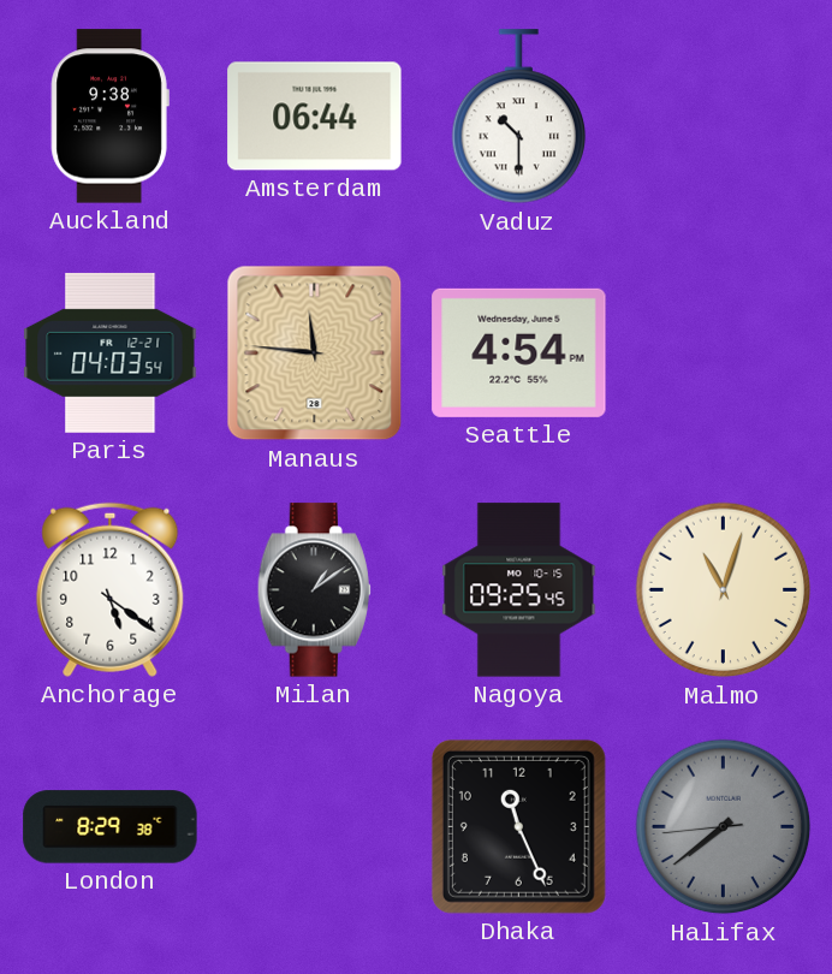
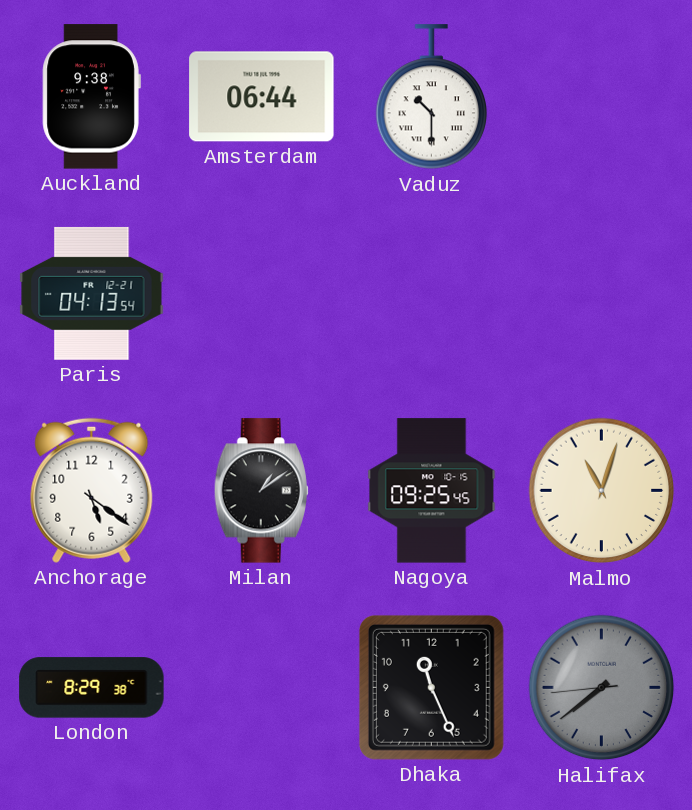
Paris: 04:03 -> 04:13 (92, 293)
Manaus: 11:46 -> none (315, 354)
Seattle: 4:54 -> none (519, 352)
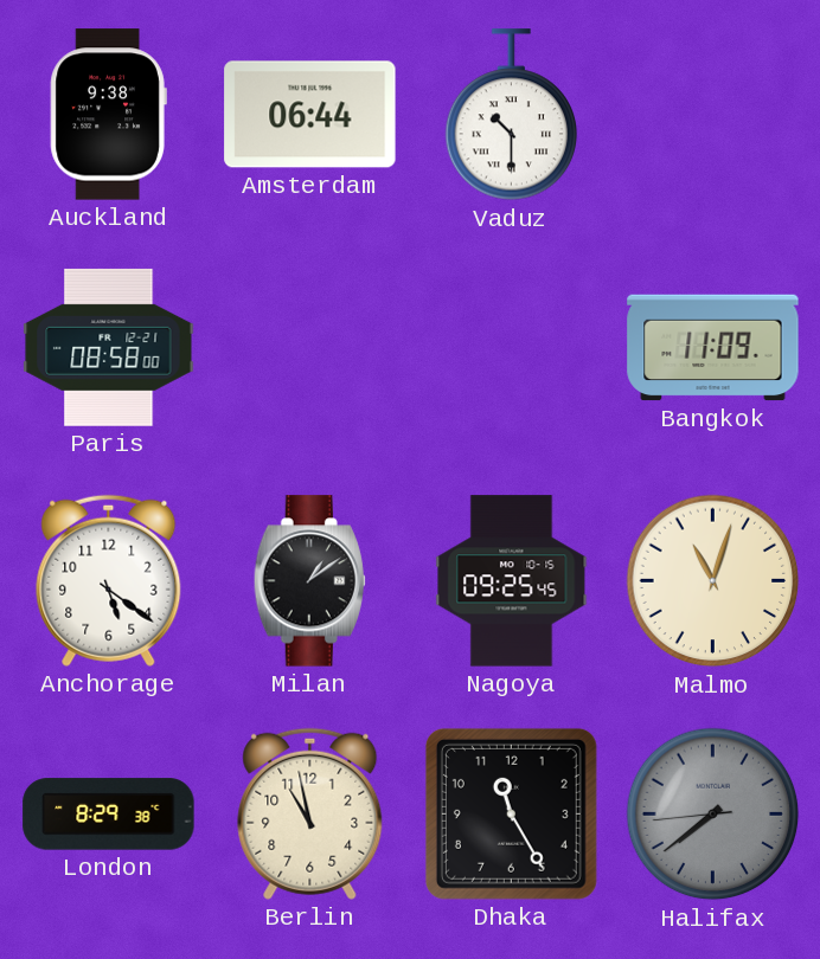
Paris: 04:13 -> 08:58 (109, 347)
Bangkok: none -> 11:09 (713, 348)
Berlin: none -> 10:58 (310, 813)
Dhaka: 11:26 -> 11:25 (511, 813)
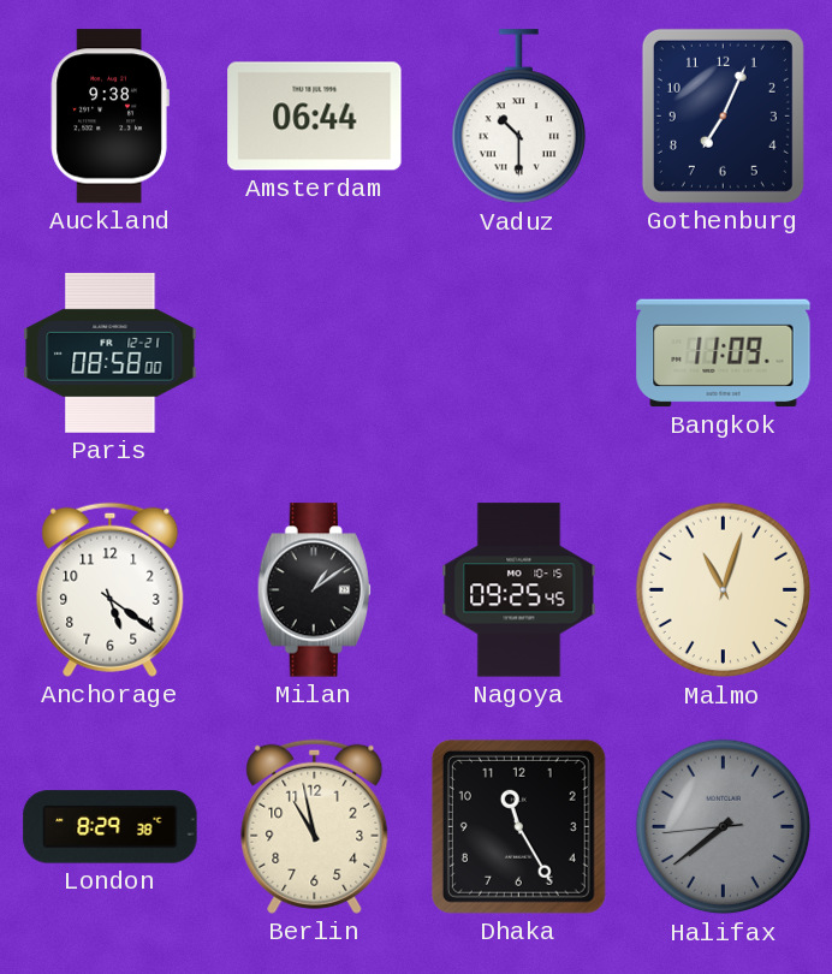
Gothenburg: none -> 7:04 (723, 115)
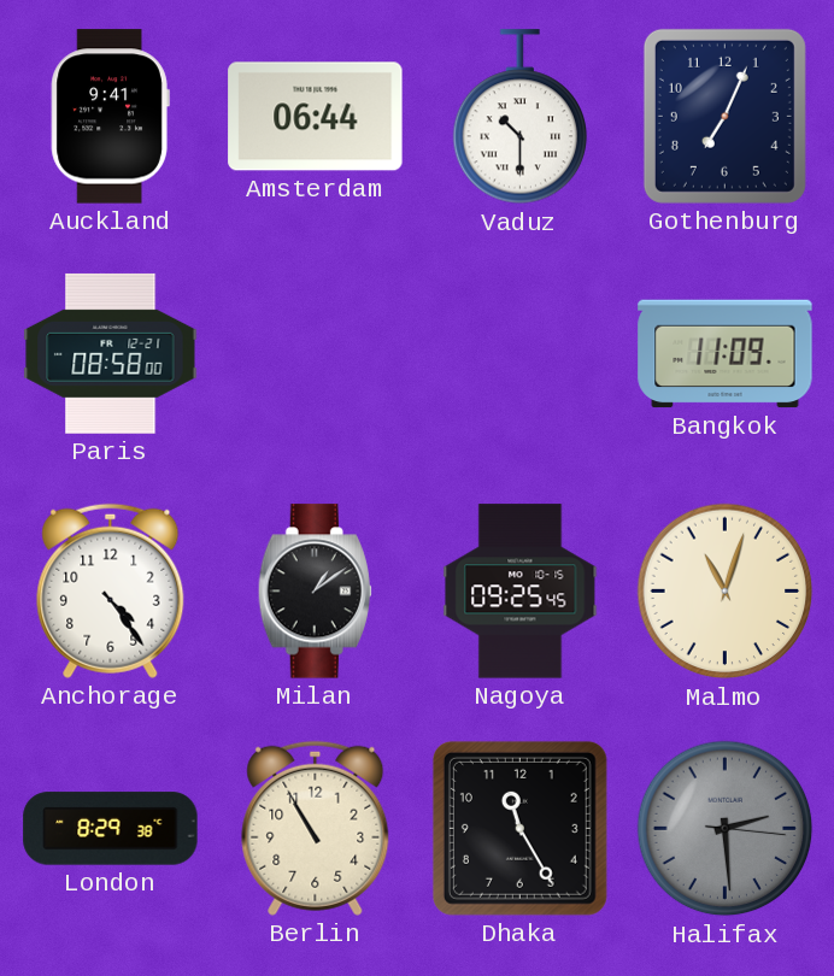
Auckland: 9:38 -> 9:41 (110, 117)
Anchorage: 5:21 -> 4:24 (111, 590)
Berlin: 10:58 -> 10:55 (316, 828)
Halifax: 7:38 -> 2:29 (726, 829)
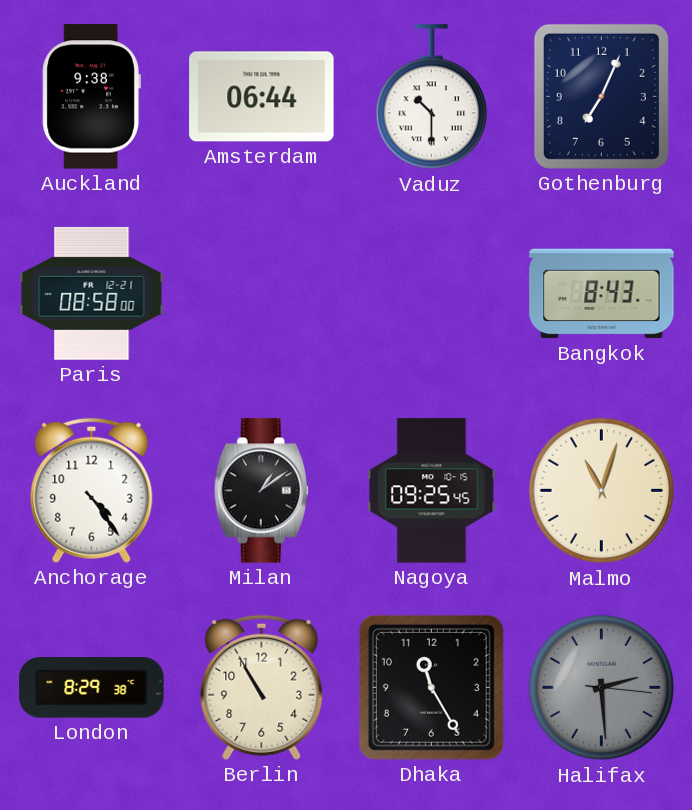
Auckland: 9:41 -> 9:38 (91, 97)
Bangkok: 11:09 -> 8:43 (602, 294)
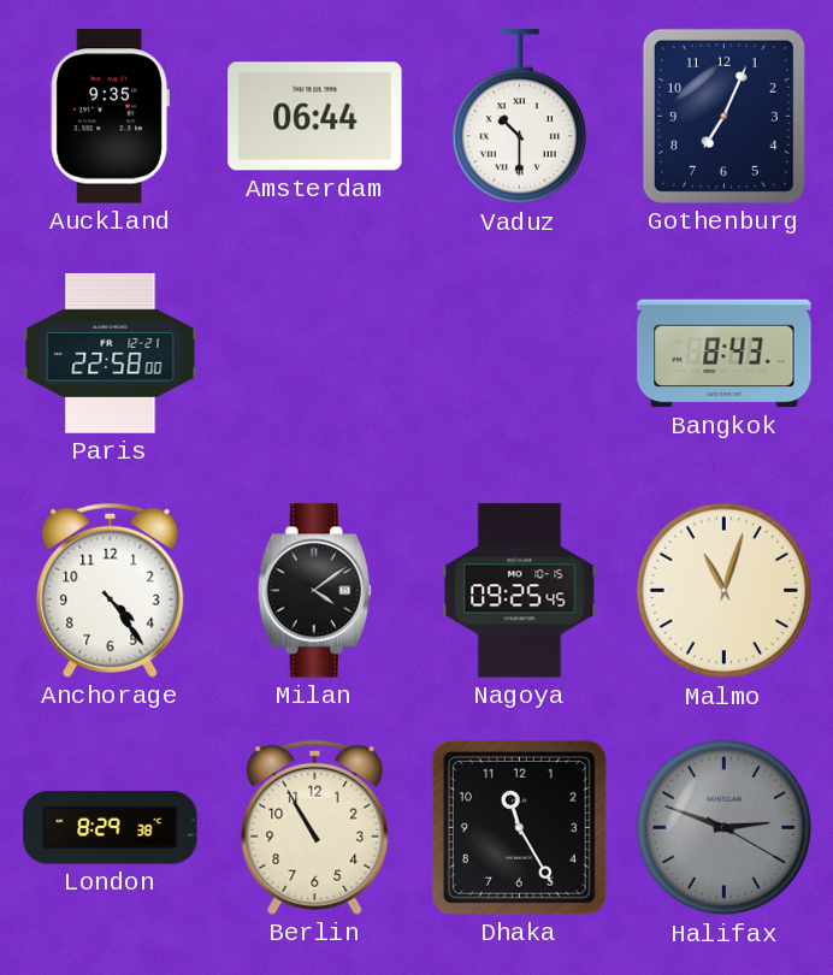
Auckland: 9:38 -> 9:35 (110, 117)
Paris: 08:58 -> 22:58 (111, 353)
Milan: 1:09 -> 4:09 (314, 591)
Halifax: 2:29 -> 2:48 (725, 828)
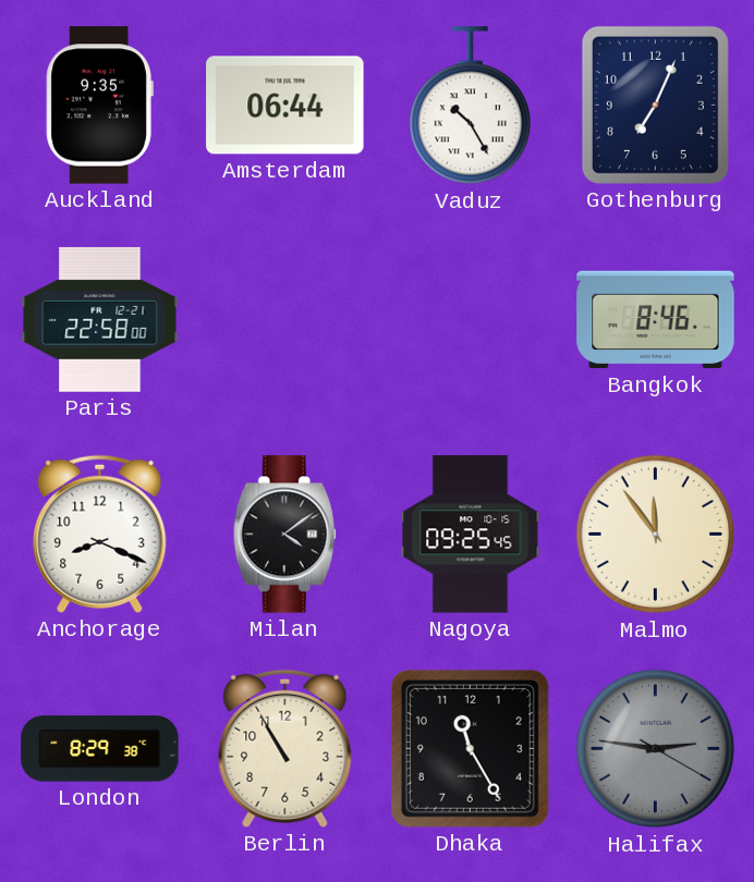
Vaduz: 10:30 -> 10:25 (471, 106)
Bangkok: 8:43 -> 8:46 (656, 320)
Anchorage: 4:24 -> 8:19 (100, 534)
Malmo: 11:03 -> 11:54 (656, 535)
Halifax: 2:48 -> 2:46 (656, 749)
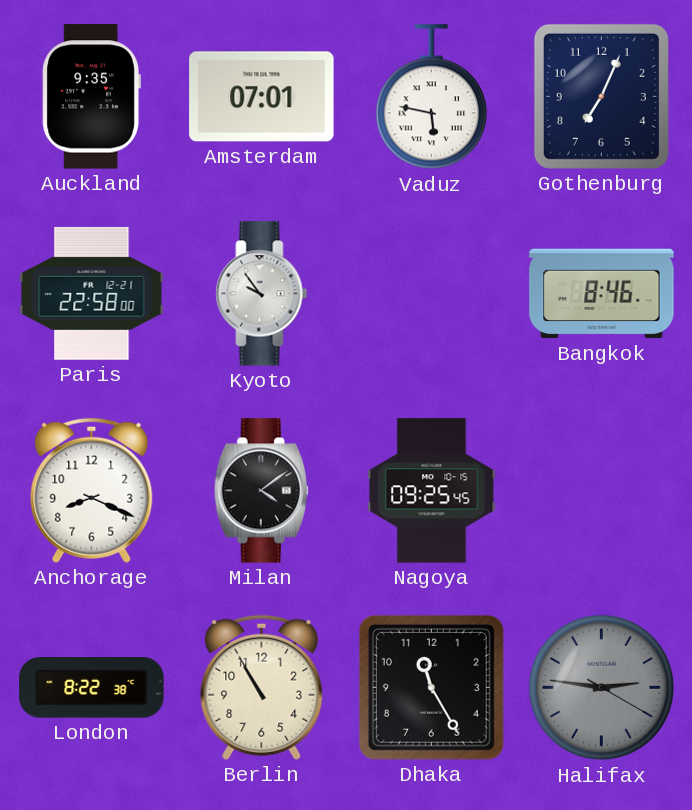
Amsterdam: 06:44 -> 07:01 (262, 97)
Vaduz: 10:25 -> 5:47 (432, 97)
Kyoto: none -> 9:54 (262, 294)
Malmo: 11:54 -> none (656, 535)
London: 8:29 -> 8:22 (92, 688)
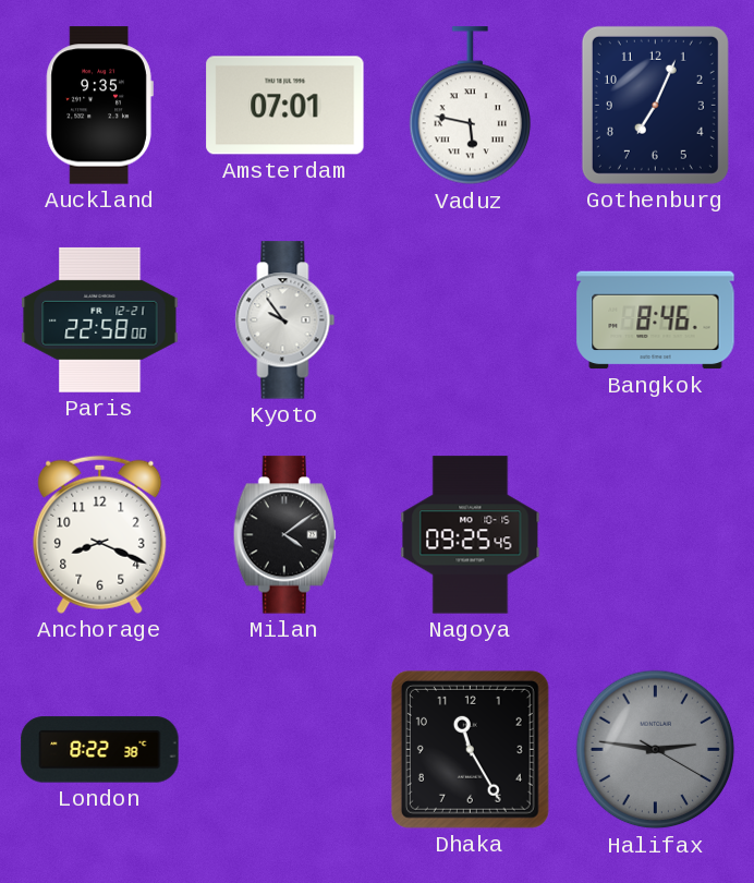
Berlin: 10:55 -> none (262, 687)
